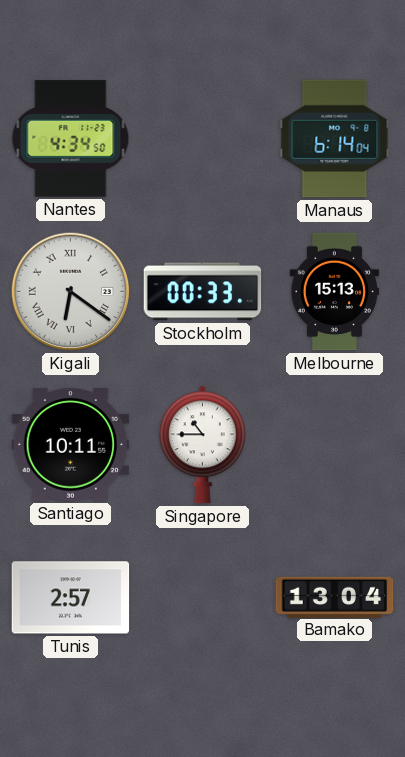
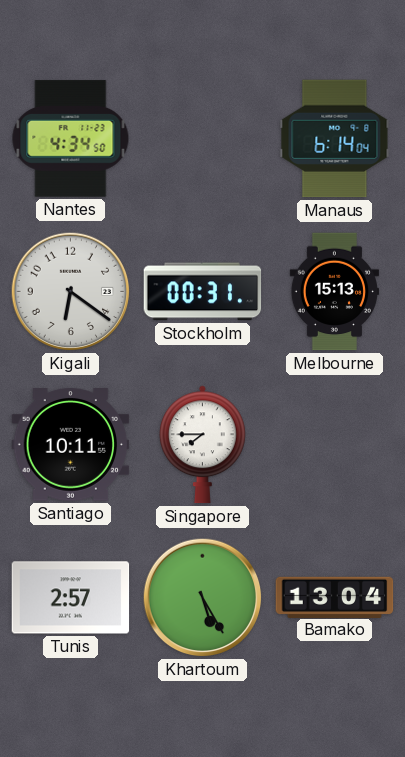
Kigali numerals: Roman -> Arabic (71, 292)
Stockholm: 00:33 -> 00:31 (203, 292)
Singapore: 10:45 -> 7:45 (202, 445)
Khartoum: none -> 5:25 (203, 598)
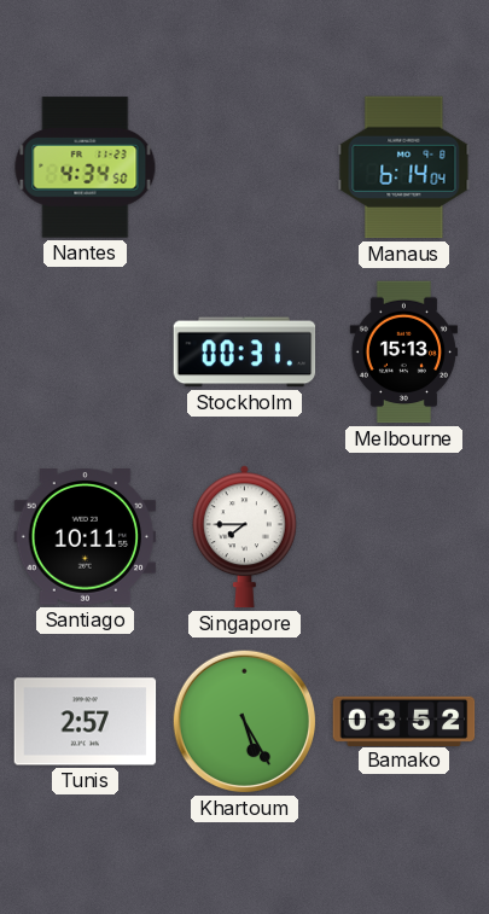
Kigali: 6:21 -> none (71, 292)
Bamako: 13:04 -> 03:52 (404, 721)
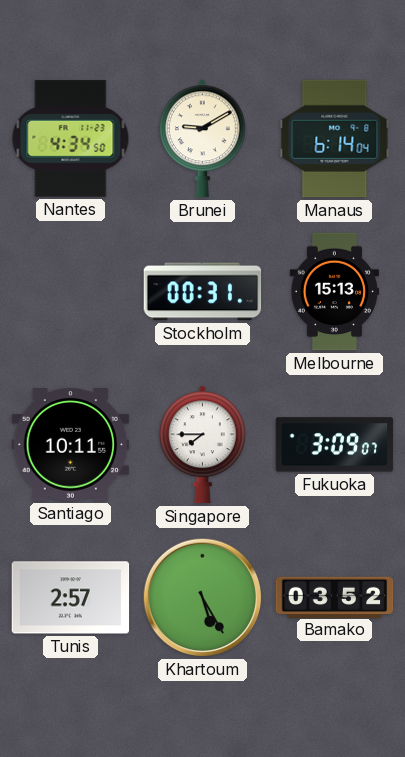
Brunei: none -> 9:10 (202, 139)
Fukuoka: none -> 3:09 (335, 445)
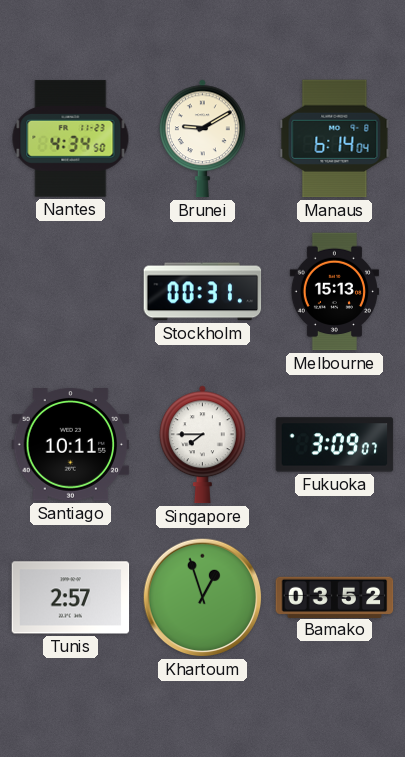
Khartoum: 5:25 -> 12:57 (203, 598)
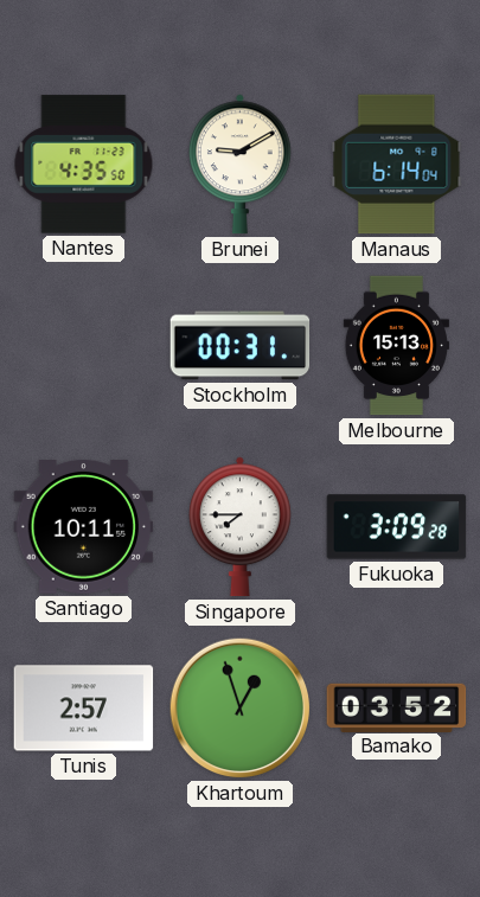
Nantes: 4:34 -> 4:35 (84, 165)
Fukuoka: 3:09:07 -> 3:09:28 (397, 527)
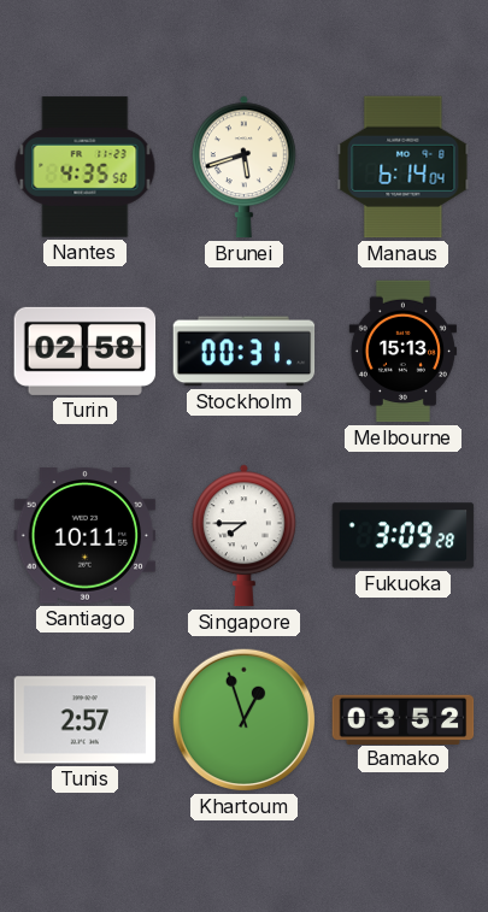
Brunei: 9:10 -> 5:42 (243, 167)
Turin: none -> 02:58 (86, 351)
